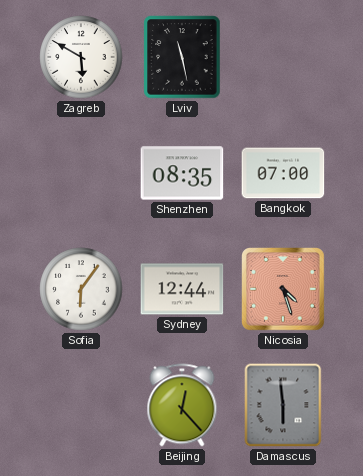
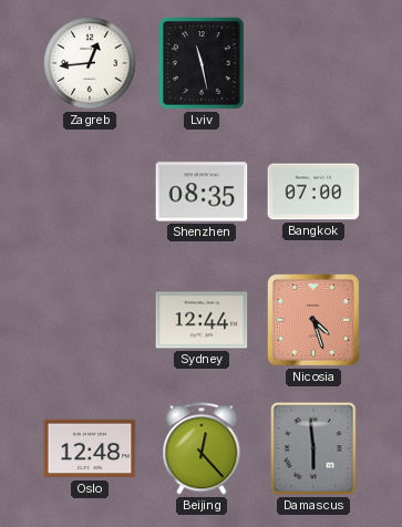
Zagreb: 5:50 -> 12:44 (90, 63)
Sofia: 6:06 -> none (81, 289)
Oslo: none -> 12:48 (90, 448)
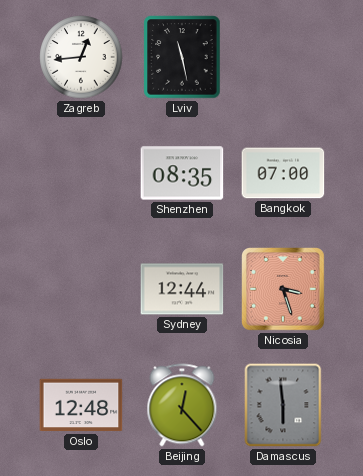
Nicosia: 4:27 -> 3:27 (284, 290)
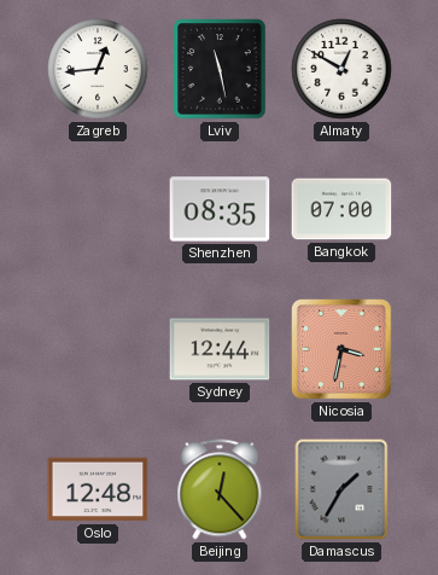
Almaty: none -> 12:50 (341, 69)
Nicosia: 3:27 -> 3:32 (343, 350)
Damascus: 5:59 -> 1:35 (341, 489)
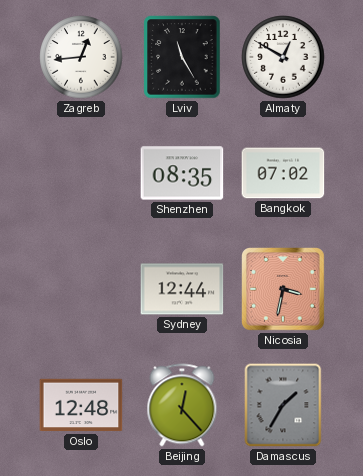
Lviv: 11:28 -> 11:25 (182, 57)
Bangkok: 07:00 -> 07:02 (283, 173)
